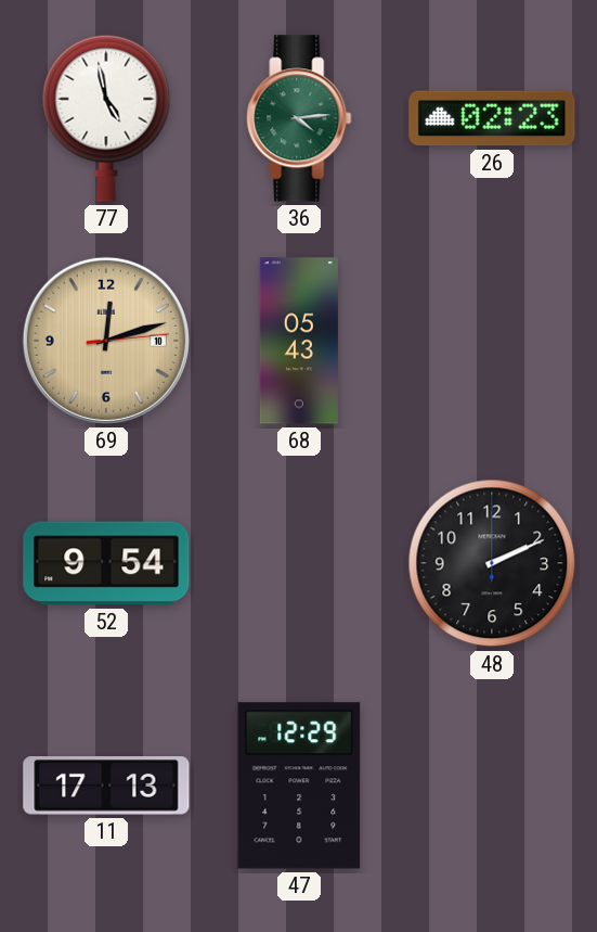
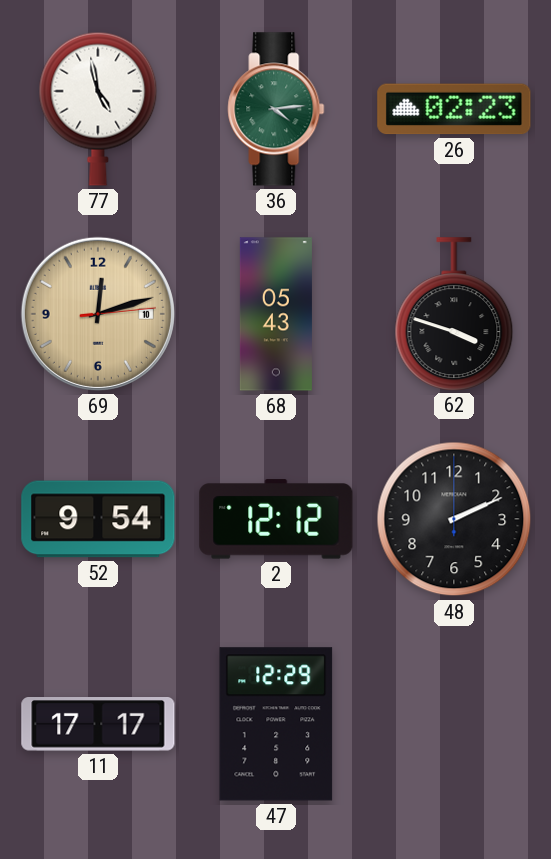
62: none -> 3:48 (454, 314)
2: none -> 12:12 (276, 519)
11: 17:13 -> 17:17 (98, 724)
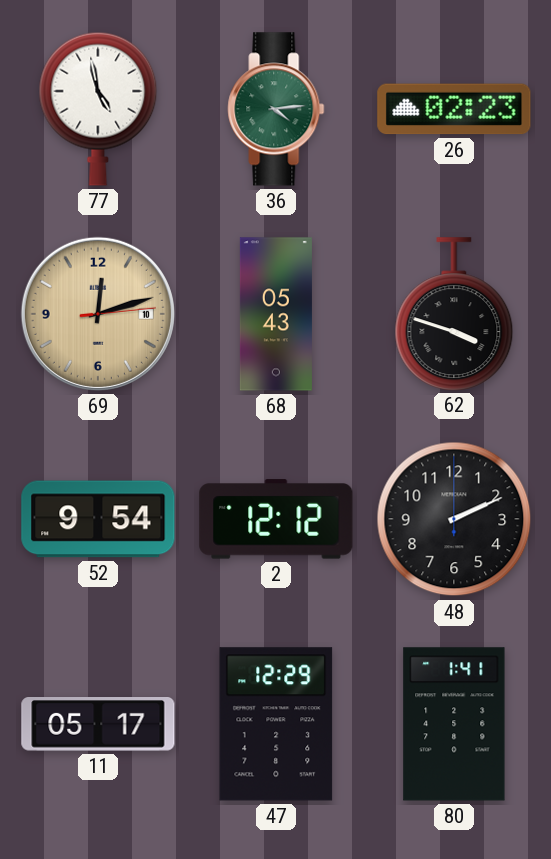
11: 17:17 -> 05:17 (98, 724)
80: none -> 1:41 (454, 724)
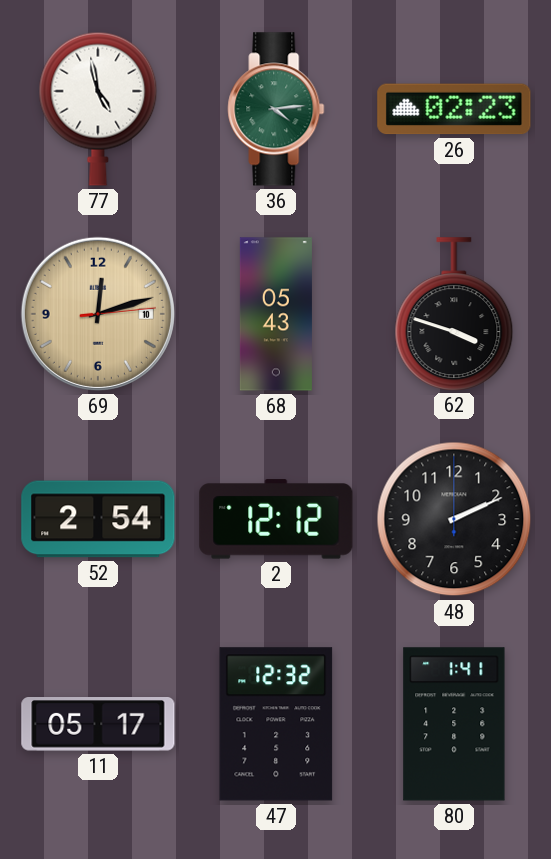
52: 9:54 -> 2:54 (98, 519)
47: 12:29 -> 12:32 (276, 724)
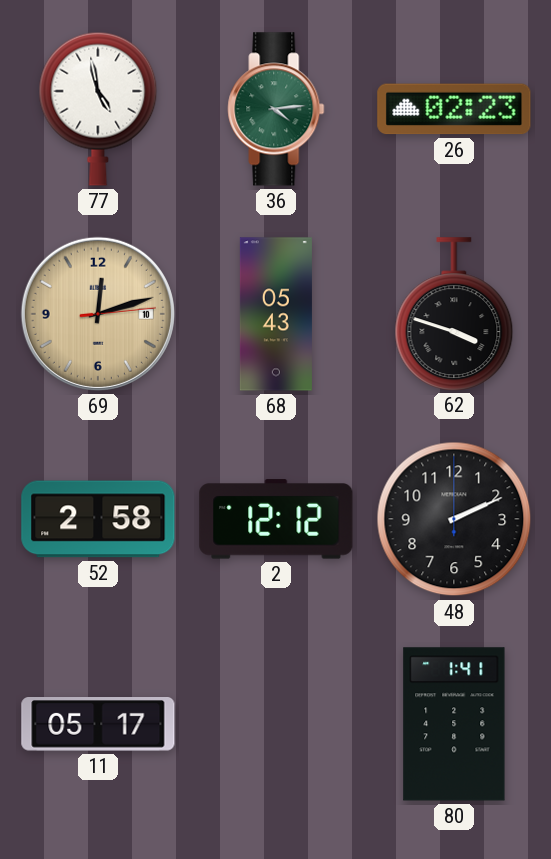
52: 2:54 -> 2:58 (98, 519)
47: 12:32 -> none (276, 724)
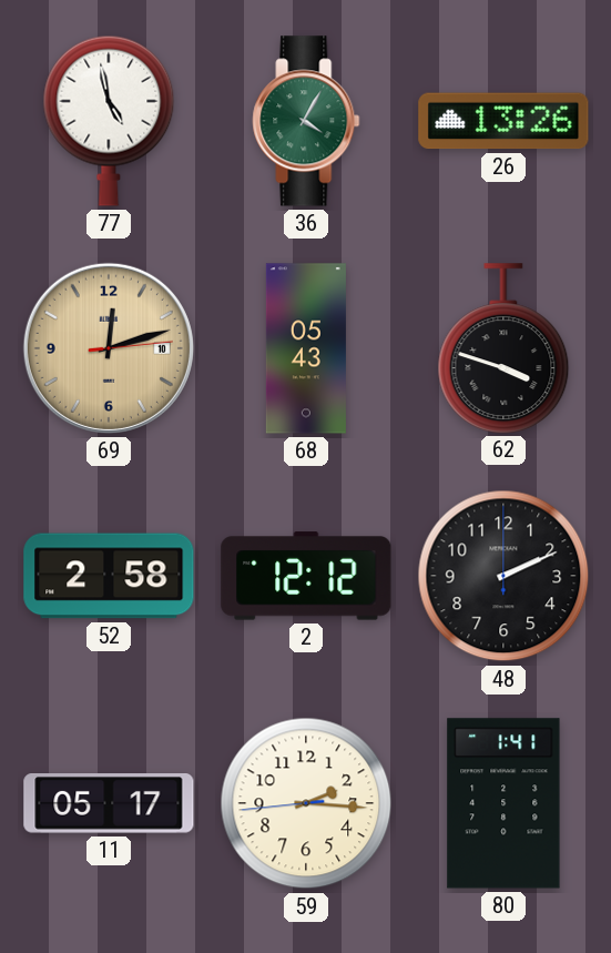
36: 4:14 -> 4:05 (306, 121)
26: 02:23 -> 13:26 (503, 121)
59: none -> 2:15 (306, 803)
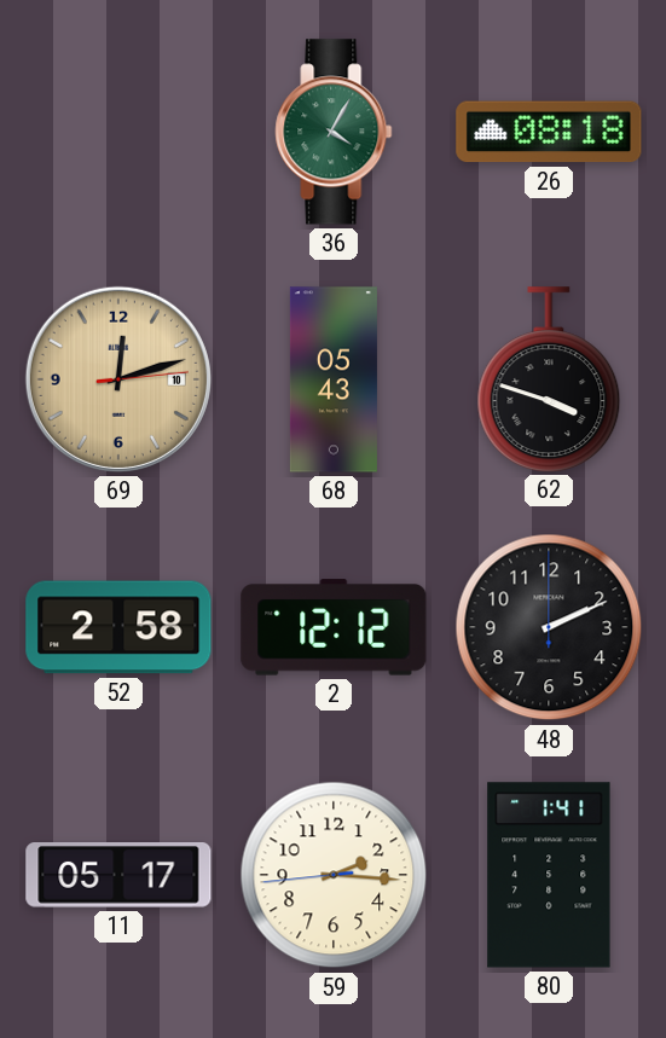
77: 4:58 -> none (109, 121)
26: 13:26 -> 08:18 (549, 132)
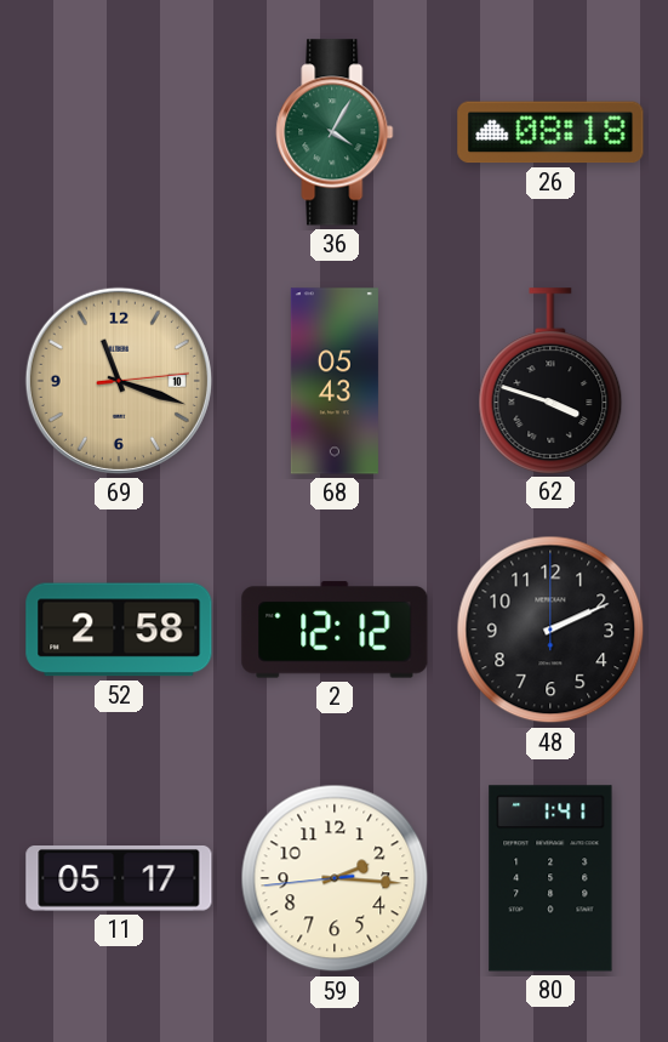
69: 12:12 -> 11:18 (119, 381)
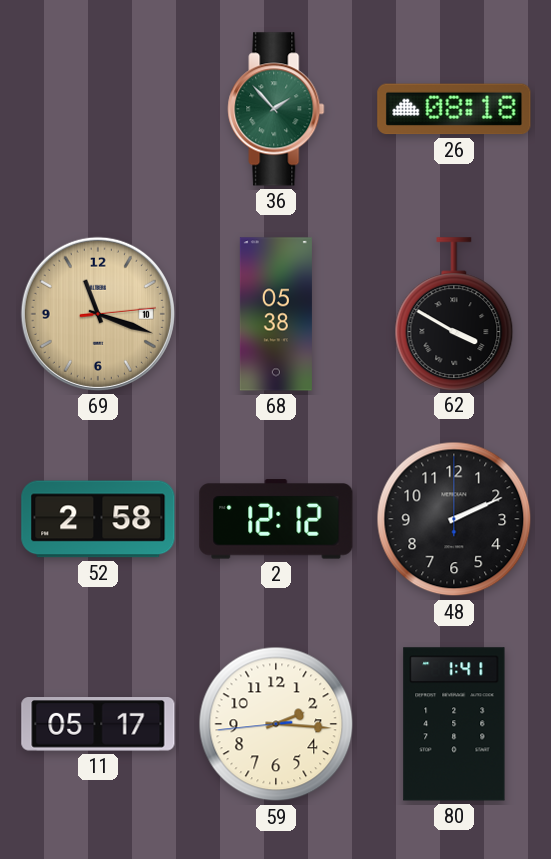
36: 4:05 -> 1:53 (276, 109)
68: 05:43 -> 05:38 (276, 314)
62: 3:48 -> 3:50 (454, 314)
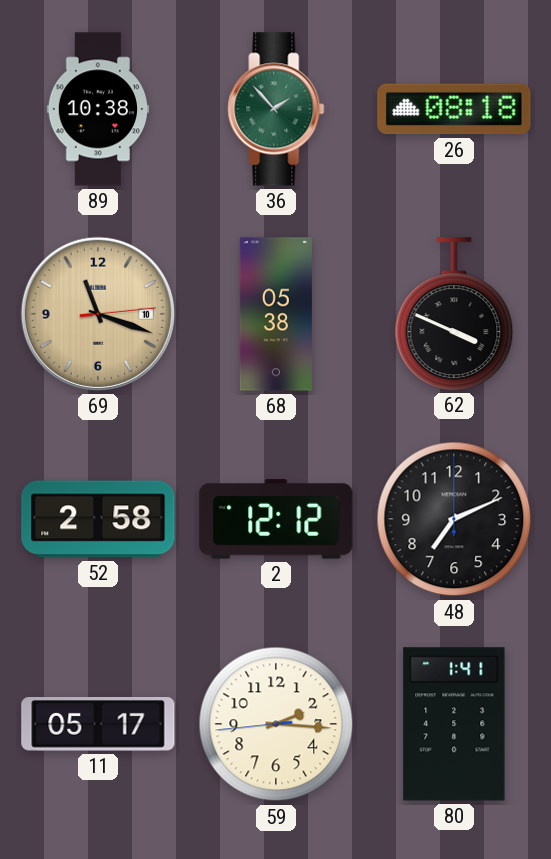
89: none -> 10:38 (98, 109)
62: 3:50 -> 3:49 (454, 314)
48: 2:11 -> 7:11 (454, 519)
